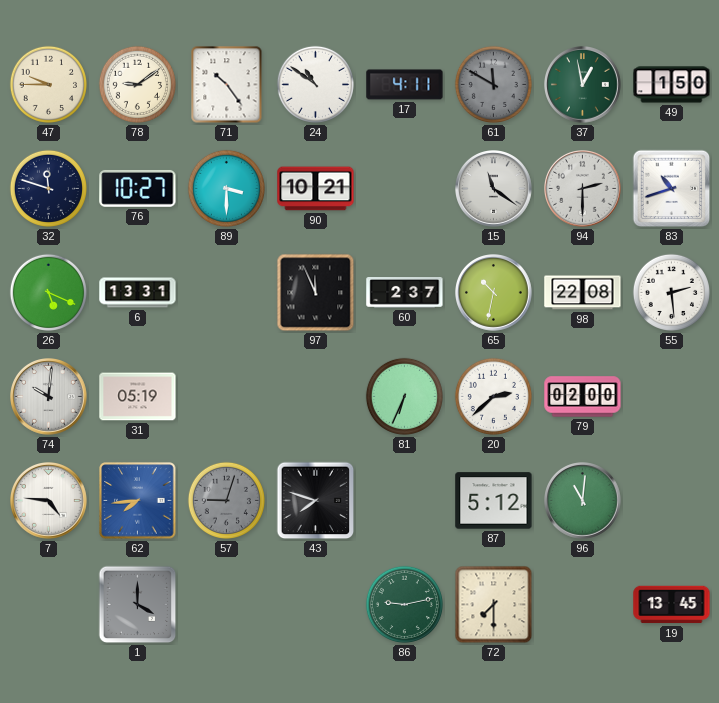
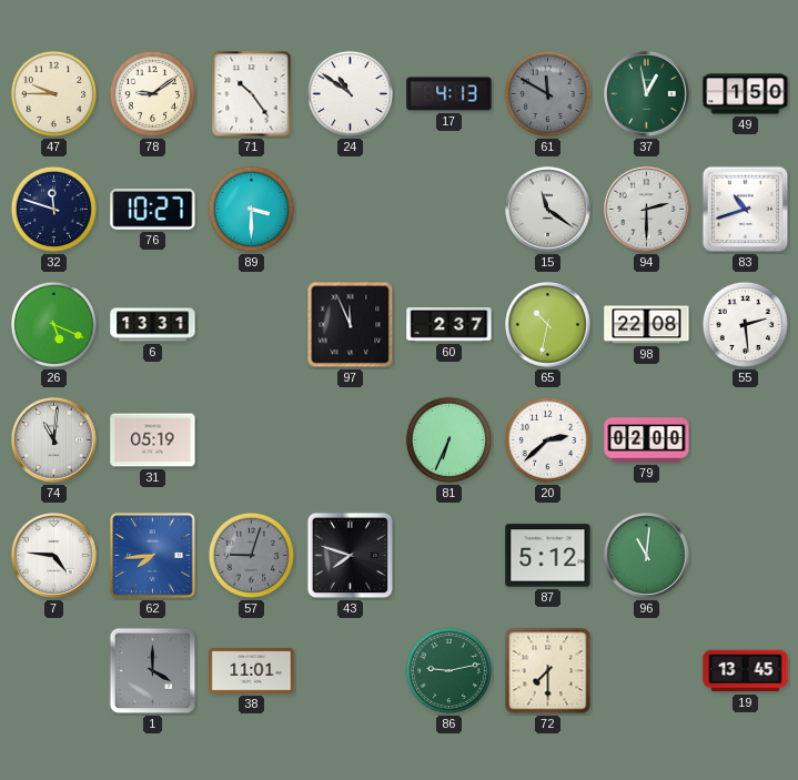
17: 4:11 -> 4:13 (449, 94)
90: 10:21 -> none (316, 189)
74: 10:01 -> 11:01 (54, 440)
38: none -> 11:01 (252, 671)
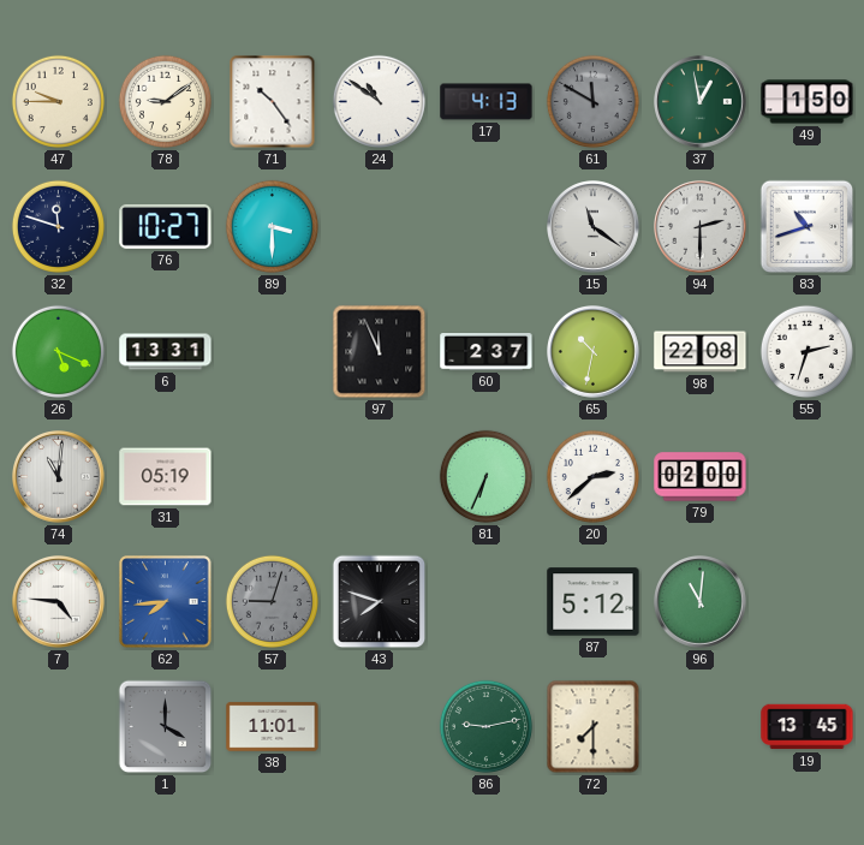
55: 2:29 -> 2:33 (806, 351)
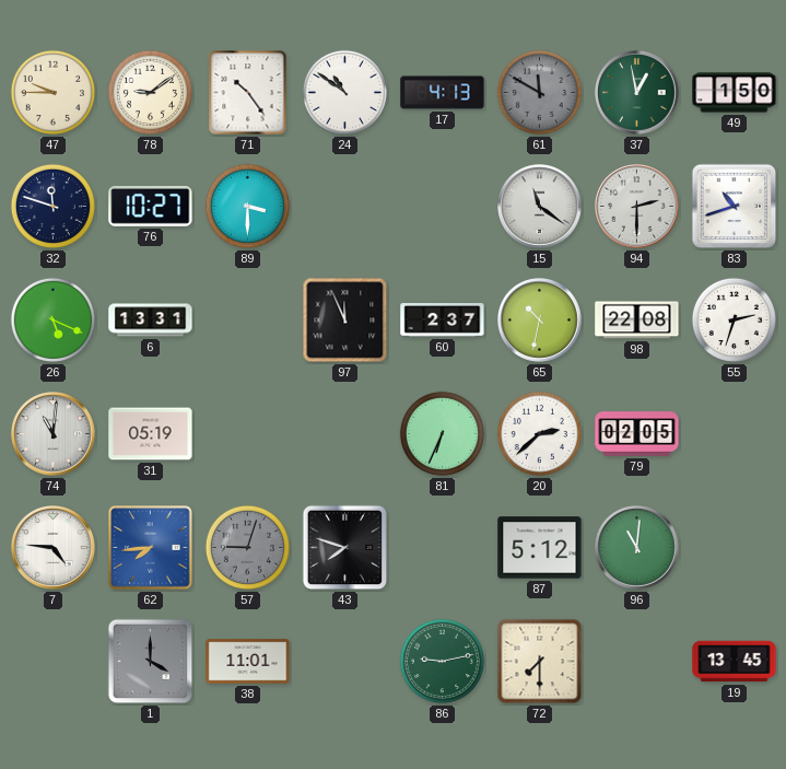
79: 02:00 -> 02:05 (637, 434)
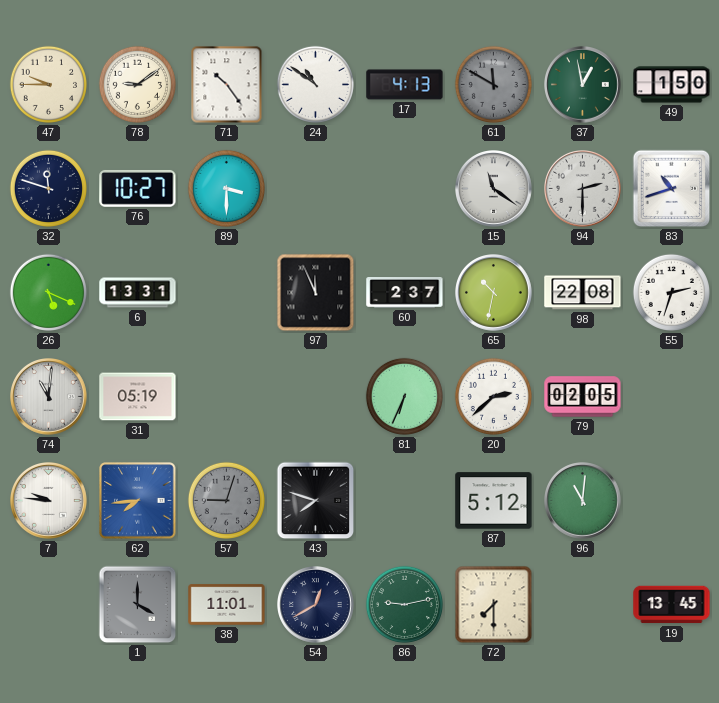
7: 4:46 -> 9:46 (49, 501)
54: none -> 12:40 (316, 605)
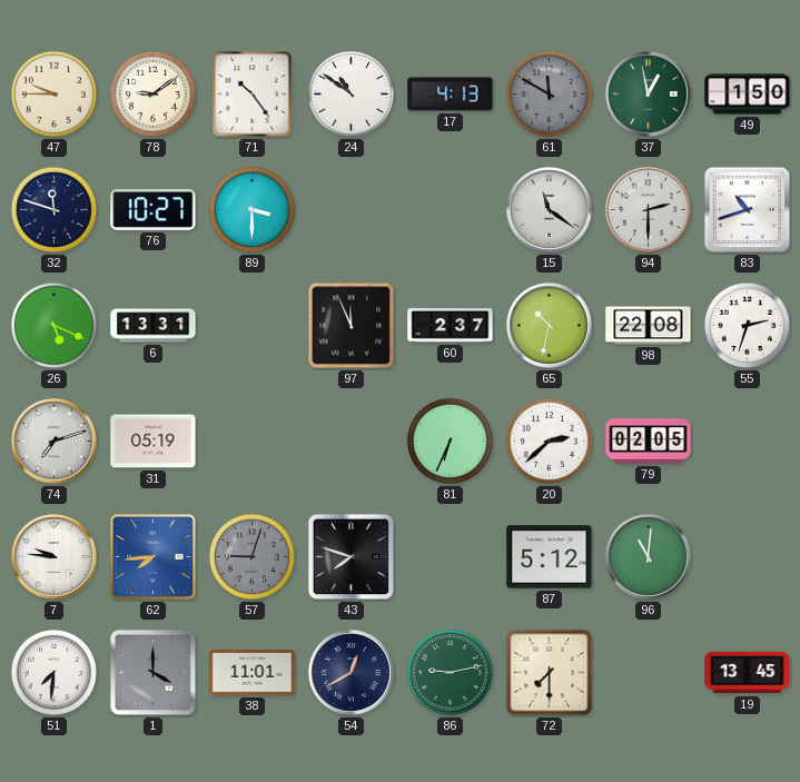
74: 11:01 -> 7:12 (55, 442)
51: none -> 7:31 (53, 672)
